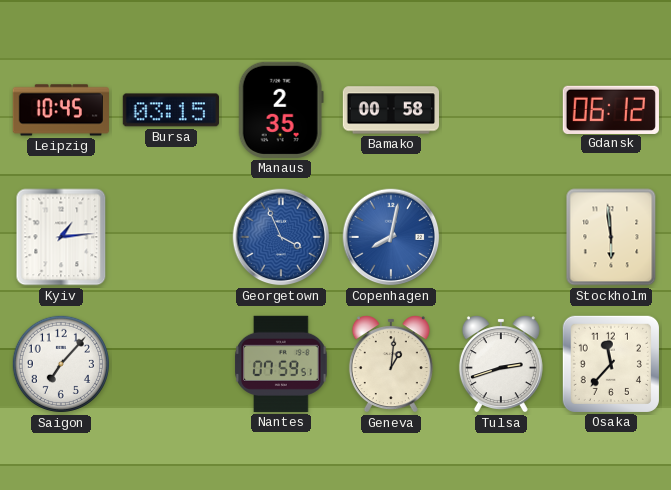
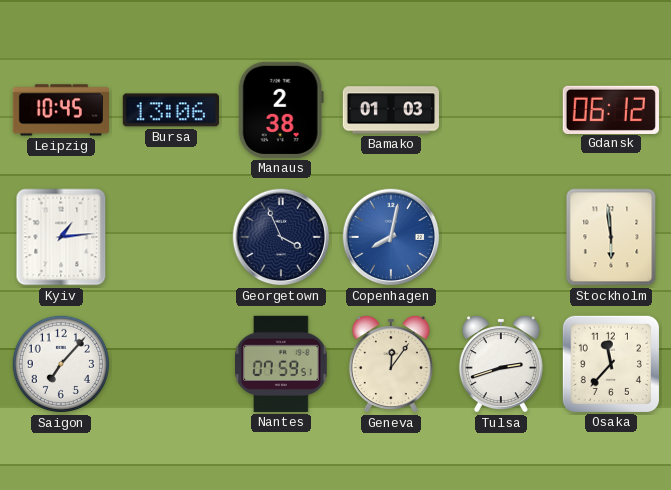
Bursa: 03:15 -> 13:06 (171, 110)
Manaus: 2:35 -> 2:38 (281, 110)
Bamako: 00:58 -> 01:03 (390, 110)
Georgetown dial: blue -> navy (281, 237)
Geneva: 1:01 -> 12:06 (391, 364)
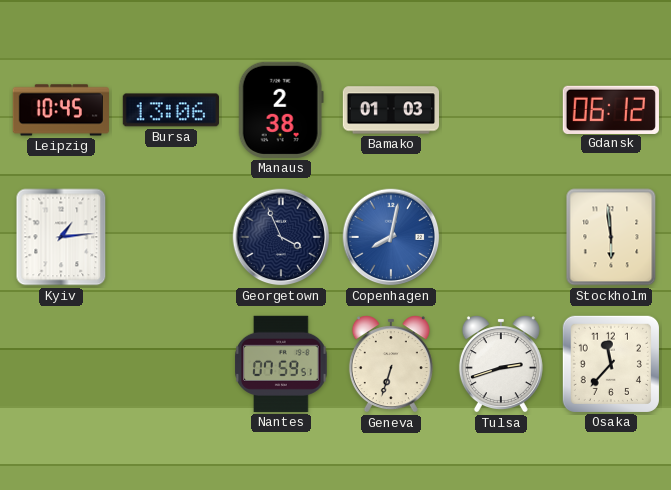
Saigon: 7:07 -> none (61, 364)
Geneva: 12:06 -> 6:33 (391, 364)
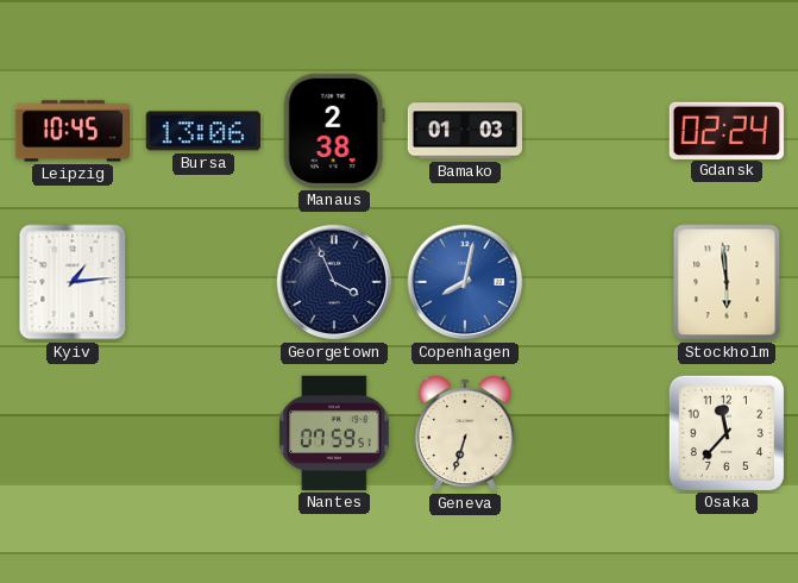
Gdansk: 06:12 -> 02:24 (727, 130)
Tulsa: 2:42 -> none (501, 364)
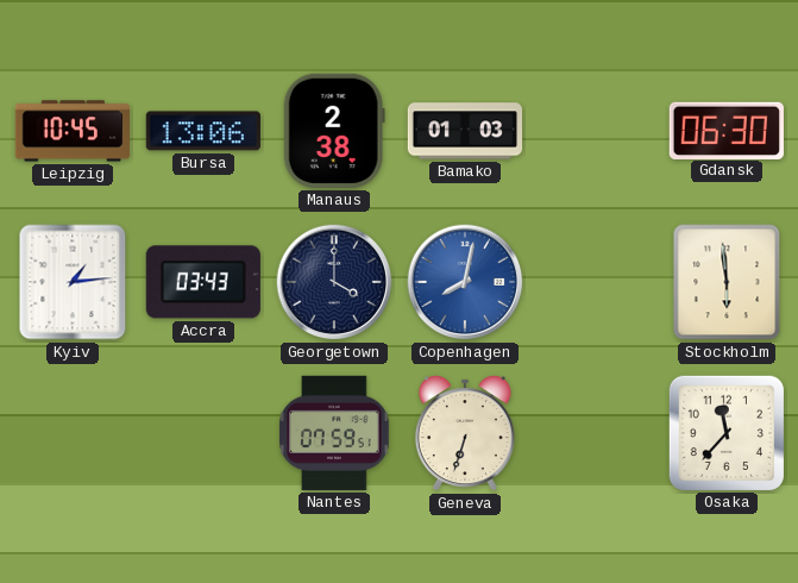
Gdansk: 02:24 -> 06:30 (727, 130)
Accra: none -> 03:43 (203, 282)
Georgetown: 3:56 -> 4:00 (334, 282)
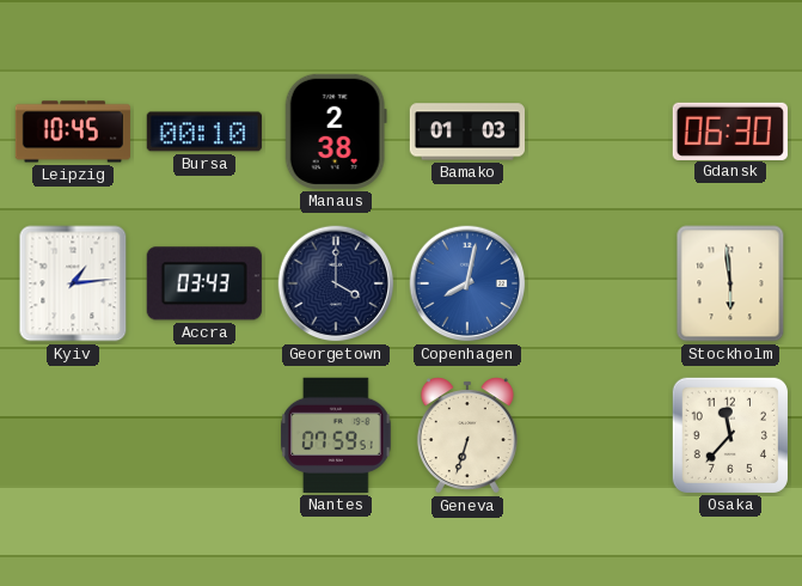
Bursa: 13:06 -> 00:10 (204, 132)
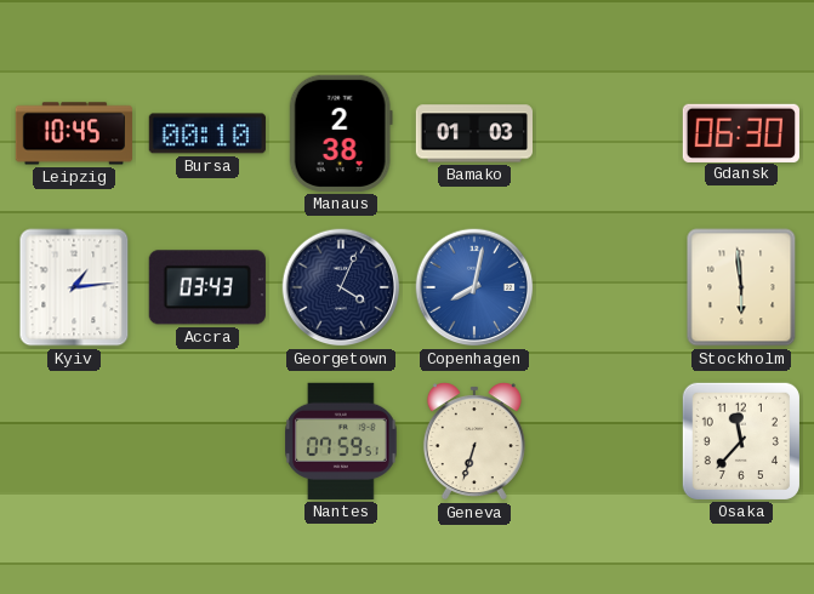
Georgetown: 4:00 -> 4:04 (341, 287)
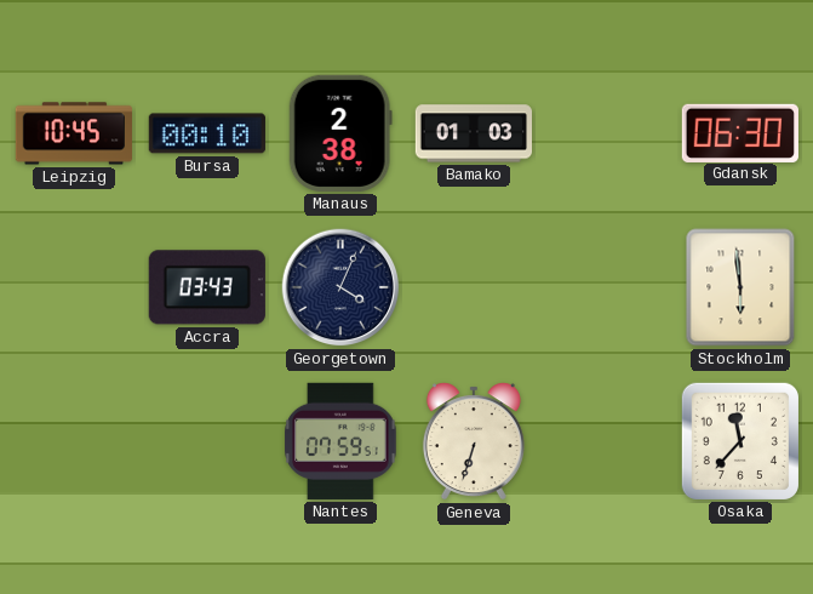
Kyiv: 1:14 -> none (74, 287)
Copenhagen: 8:02 -> none (474, 287)
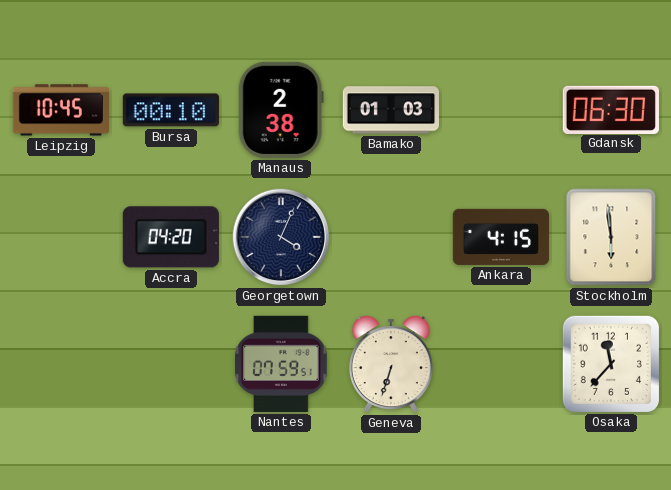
Accra: 03:43 -> 04:20 (171, 237)
Ankara: none -> 4:15 (501, 237)
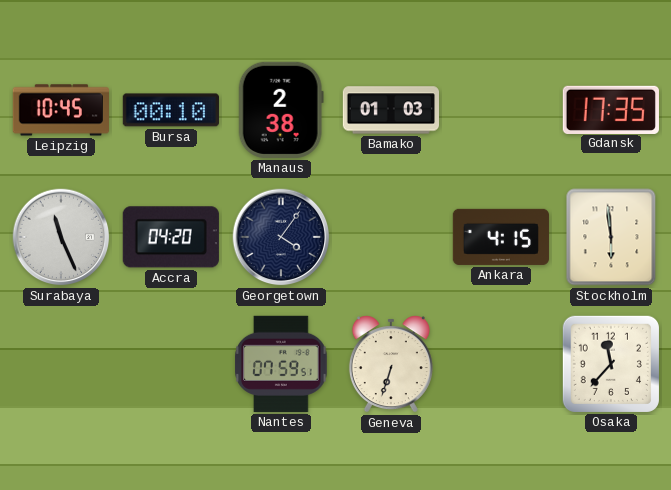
Gdansk: 06:30 -> 17:35 (611, 109)
Surabaya: none -> 11:26 (61, 237)
Georgetown: 4:04 -> 4:06 (281, 237)
